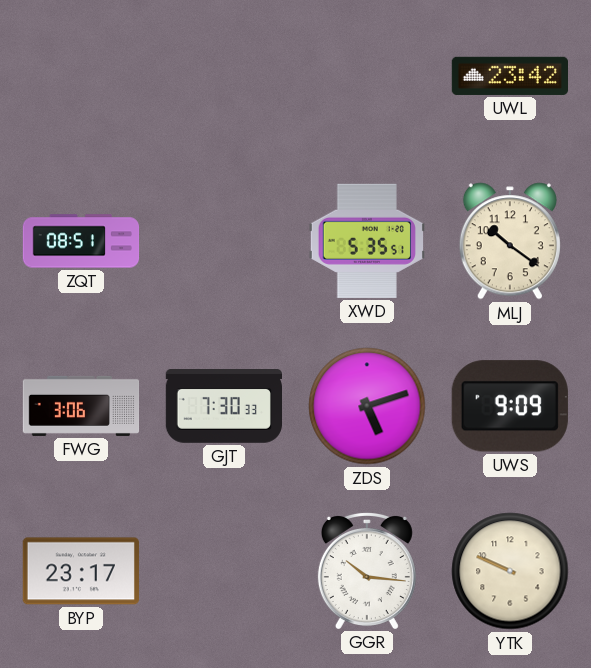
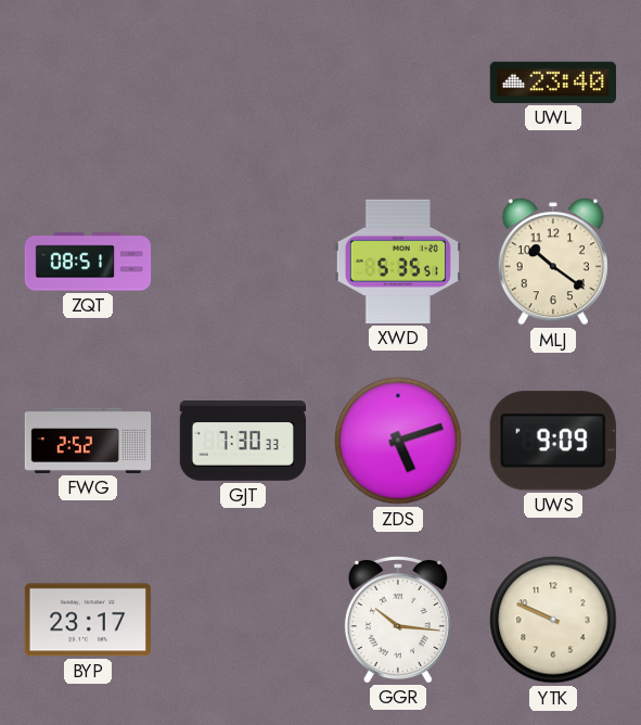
UWL: 23:42 -> 23:40 (552, 82)
FWG: 3:06 -> 2:52 (88, 441)
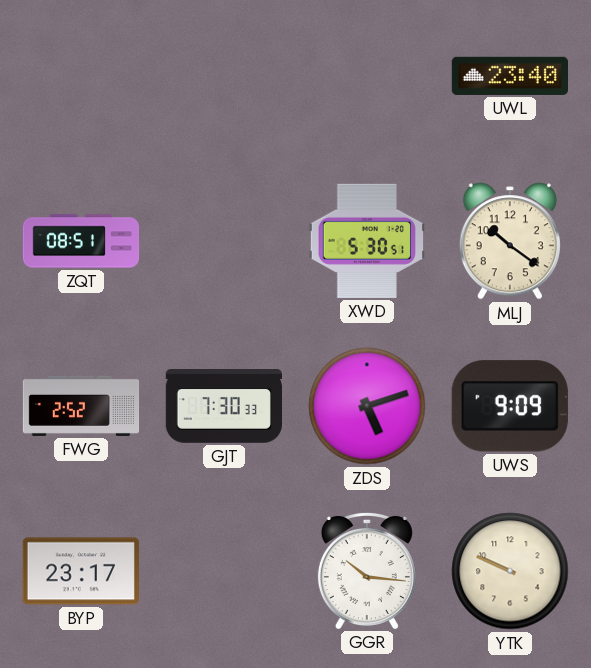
XWD: 5:35 -> 5:30 (367, 241)
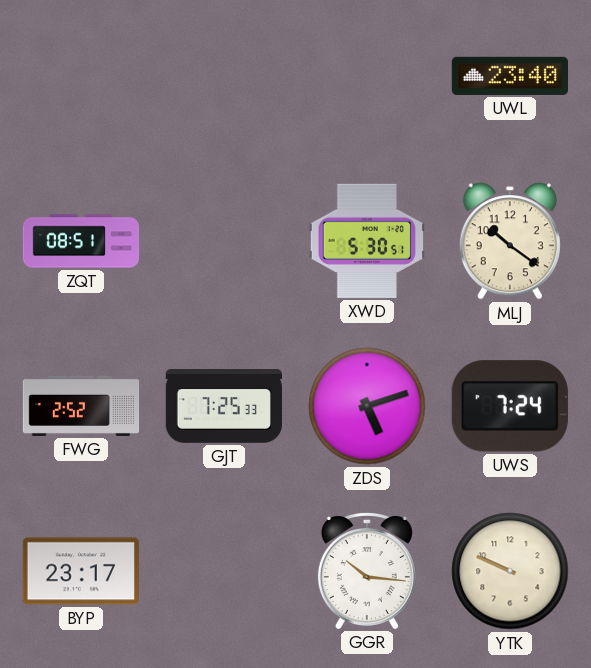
GJT: 7:30 -> 7:25 (223, 406)
UWS: 9:09 -> 7:24 (510, 406)
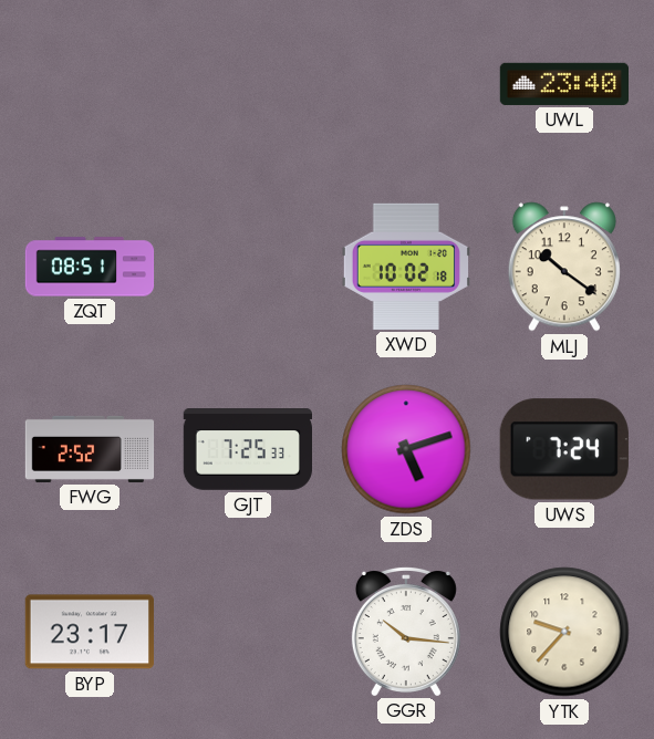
XWD: 5:30 -> 10:02 (406, 267)
YTK: 9:49 -> 9:37 (564, 632)
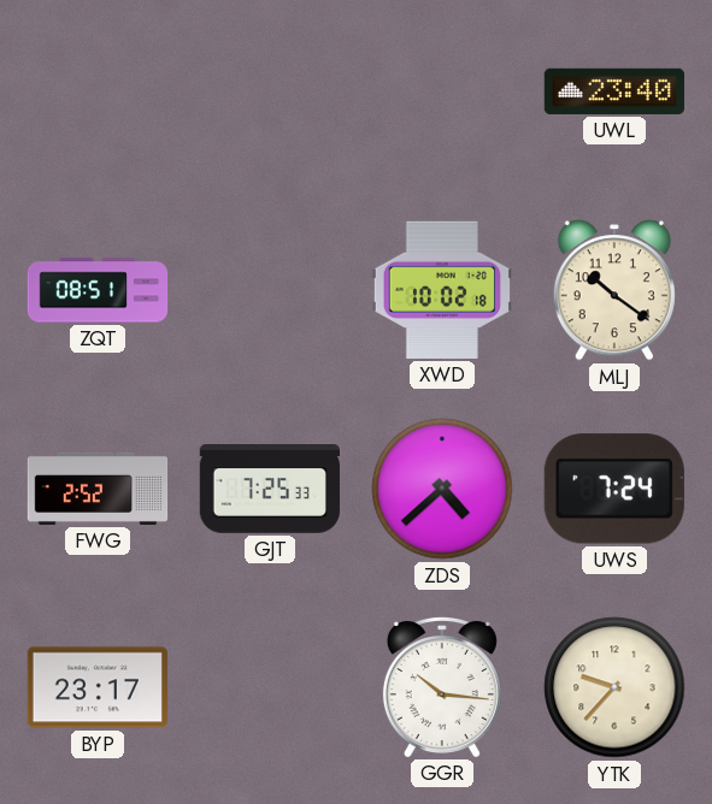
ZDS: 5:12 -> 4:38 (442, 489)
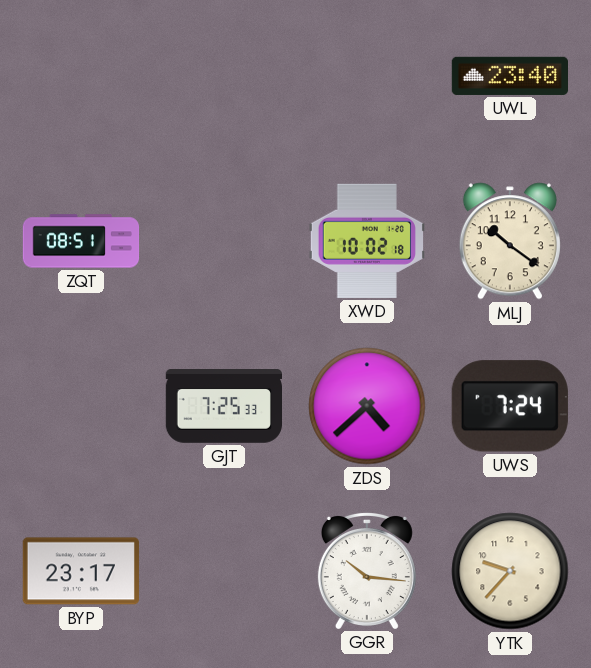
FWG: 2:52 -> none (98, 489)
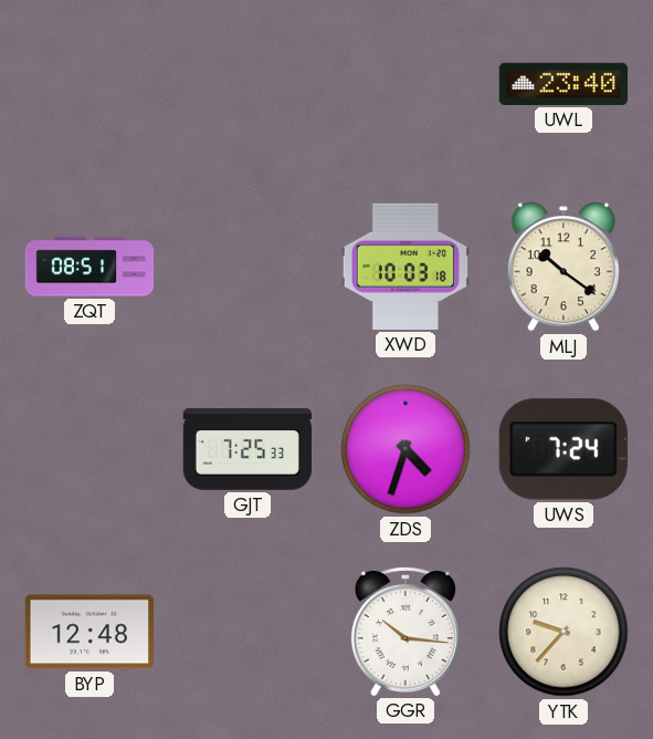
XWD: 10:02 -> 10:03 (406, 267)
ZDS: 4:38 -> 4:33 (406, 449)
BYP: 23:17 -> 12:48 (89, 632)
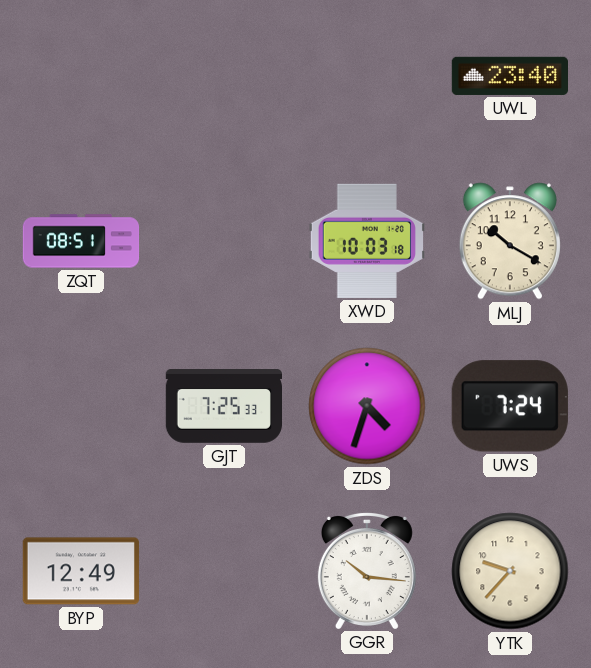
MLJ: 10:21 -> 10:20 (510, 241)
BYP: 12:48 -> 12:49 (81, 571)
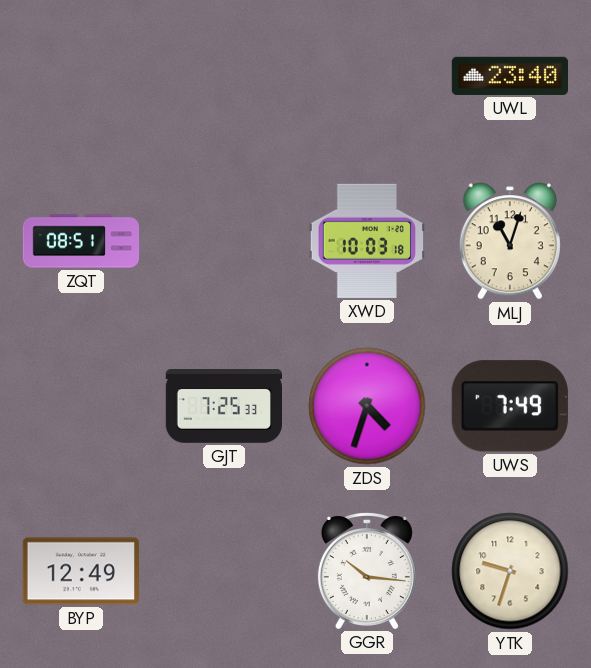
MLJ: 10:20 -> 11:03 (510, 241)
UWS: 7:24 -> 7:49 (510, 406)
YTK: 9:37 -> 9:33 (510, 571)
